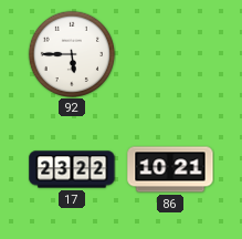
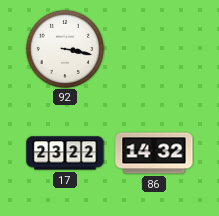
92: 5:45 -> 3:17 (64, 48)
86: 10:21 -> 14:32 (154, 153)
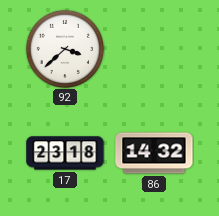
92: 3:17 -> 3:38 (64, 48)
17: 23:22 -> 23:18 (65, 153)
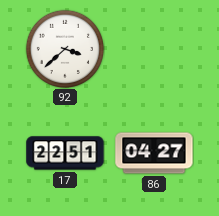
17: 23:18 -> 22:51 (65, 153)
86: 14:32 -> 04:27 (154, 153)
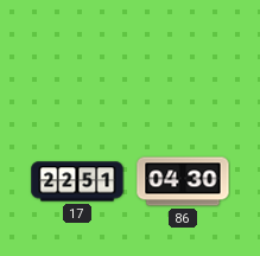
92: 3:38 -> none (64, 48)
86: 04:27 -> 04:30 (183, 181)
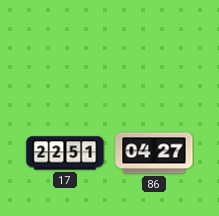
86: 04:30 -> 04:27 (154, 153)
